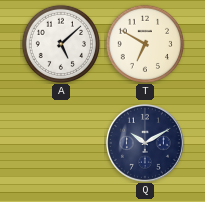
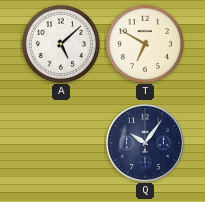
Q: 10:10 -> 10:06 (145, 143)
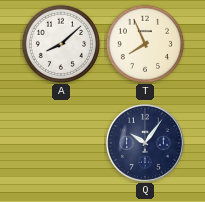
A: 5:08 -> 8:08 (60, 43)
T: 6:50 -> 7:56 (144, 43)
